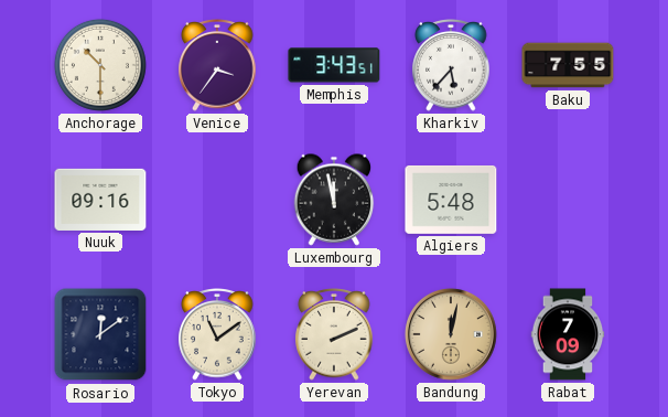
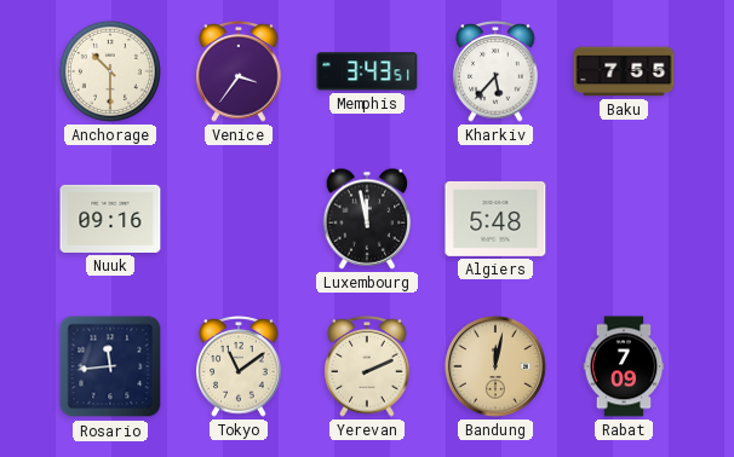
Rosario: 12:09 -> 11:44 (110, 366)
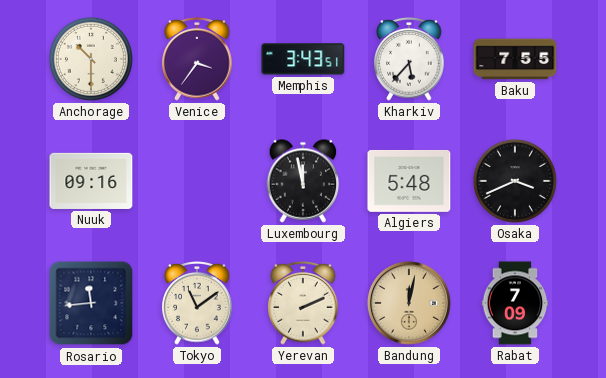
Osaka: none -> 3:41 (515, 181)
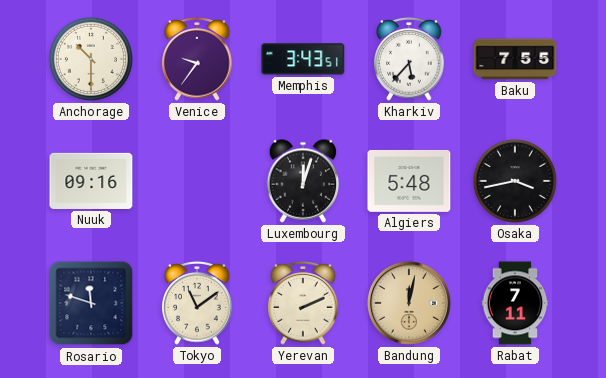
Venice: 3:36 -> 9:36 (197, 59)
Luxembourg: 11:58 -> 12:03 (303, 181)
Osaka: 3:41 -> 3:43 (515, 181)
Rosario: 11:44 -> 11:48 (91, 303)
Rabat: 7:09 -> 7:11 (515, 303)
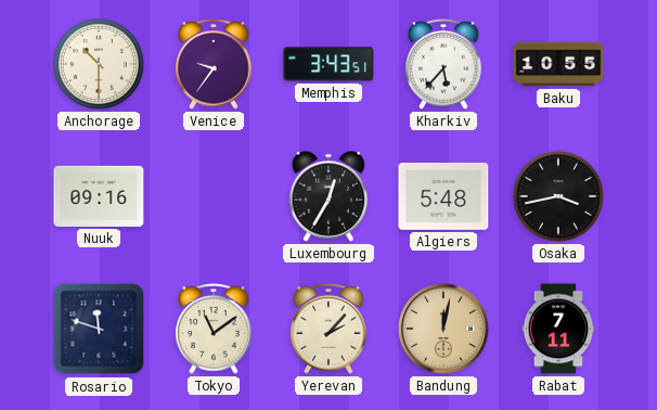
Baku: 7:55 -> 10:55 (558, 64)
Luxembourg: 12:03 -> 12:35 (328, 196)
Yerevan: 2:11 -> 2:07 (328, 329)
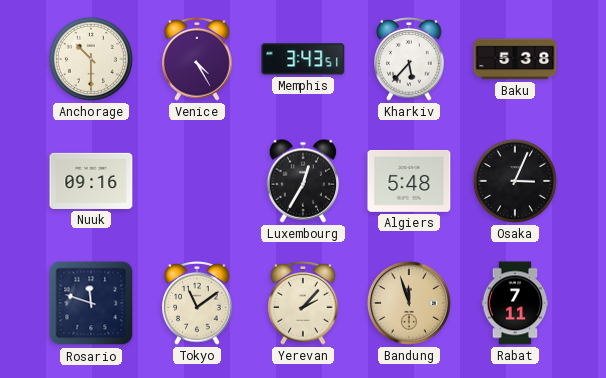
Venice: 9:36 -> 4:25 (197, 59)
Baku: 10:55 -> 5:38 (515, 59)
Osaka: 3:43 -> 3:04 (515, 181)
Bandung: 12:02 -> 11:57 (409, 303)
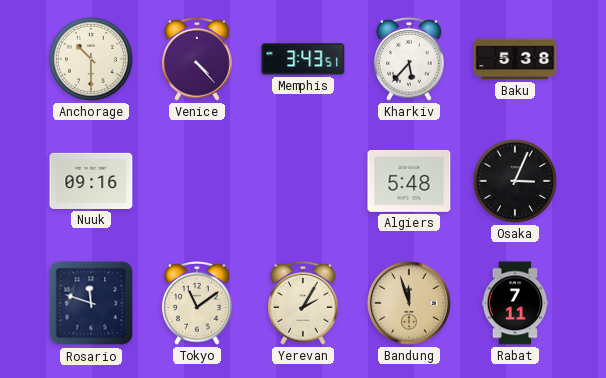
Venice: 4:25 -> 4:23 (197, 59)
Luxembourg: 12:35 -> none (303, 181)
Yerevan: 2:07 -> 2:05 (303, 303)
